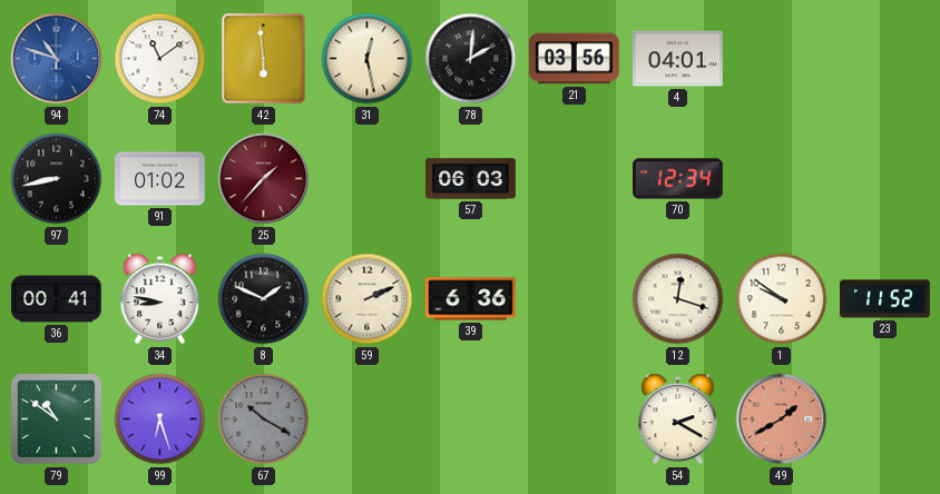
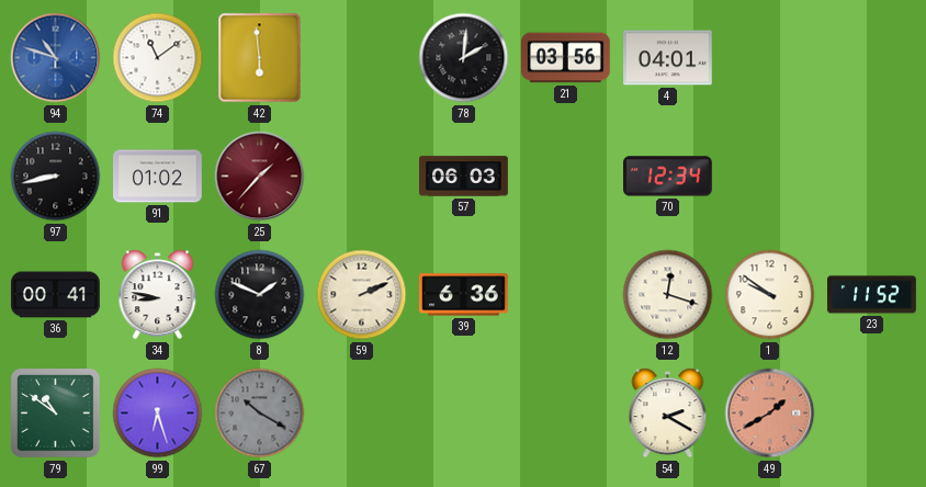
31: 12:28 -> none (368, 59)
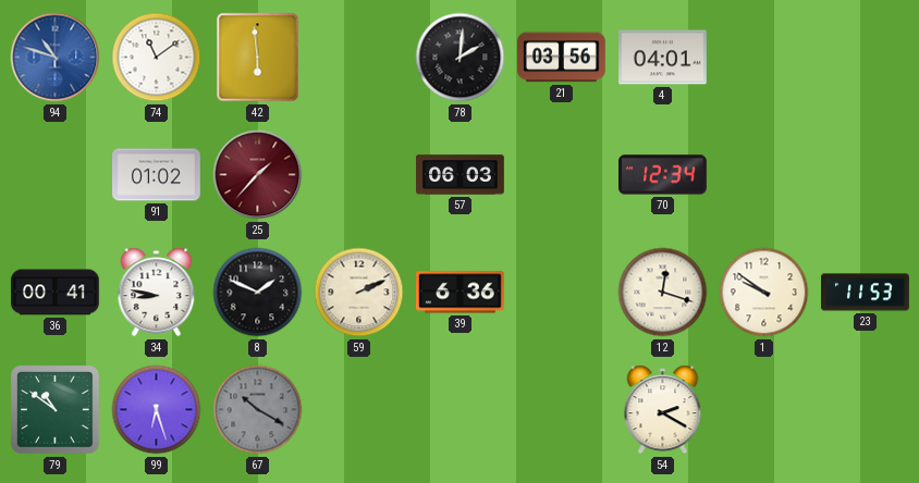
97: 8:43 -> none (56, 177)
23: 11:52 -> 11:53 (866, 293)
49: 1:40 -> none (770, 414)
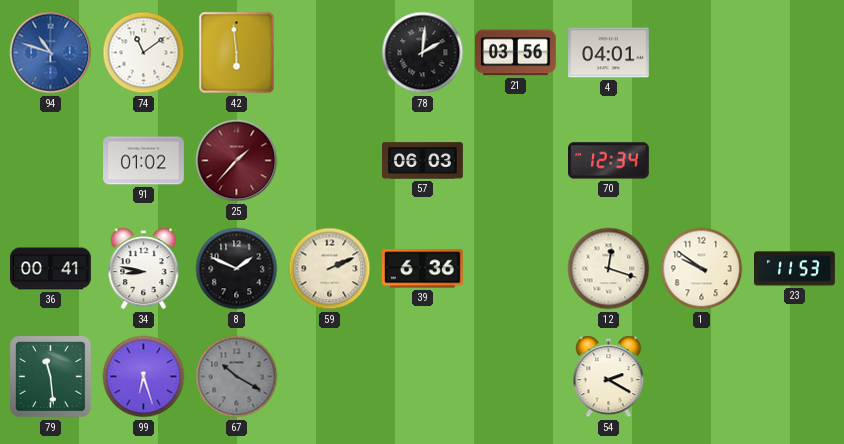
79: 10:51 -> 11:29 (51, 377)
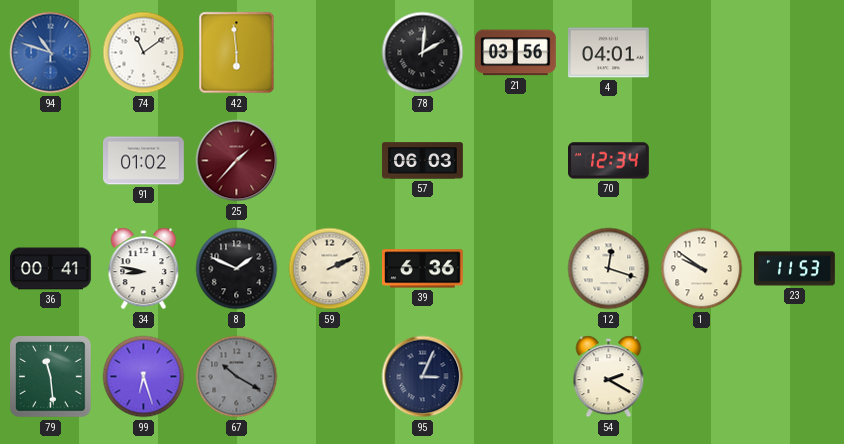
95: none -> 3:04 (423, 377)
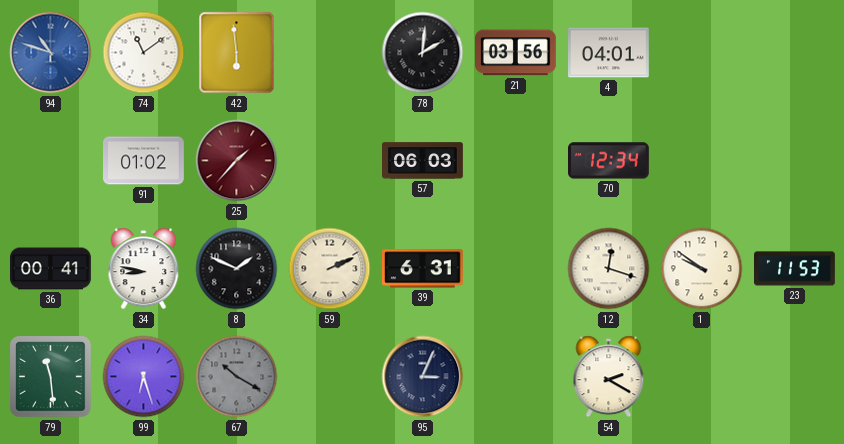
39: 6:36 -> 6:31 (423, 269)
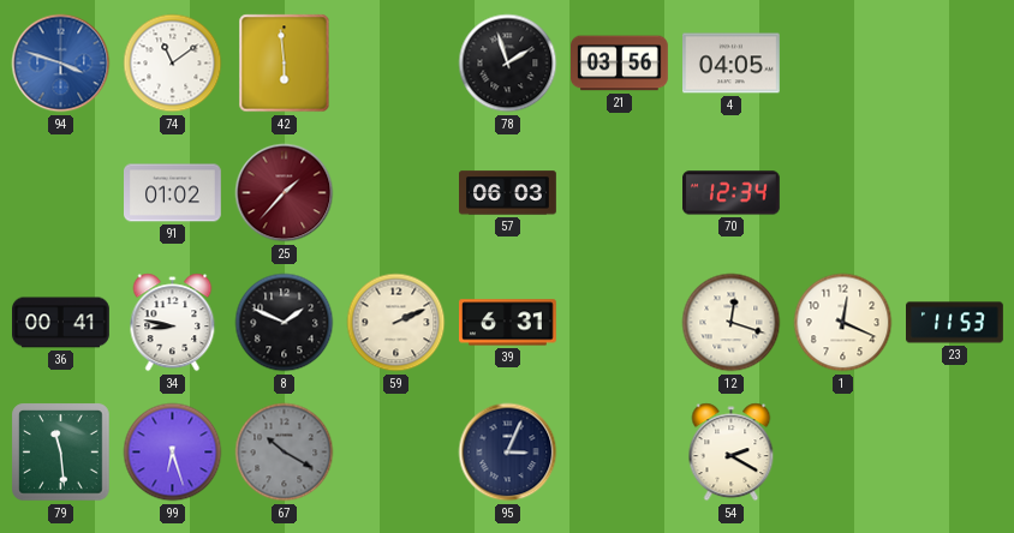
94: 10:48 -> 3:48 (61, 64)
78: 2:01 -> 1:57 (508, 64)
4: 04:01 -> 04:05 (732, 64)
1: 9:51 -> 12:19 (843, 323)
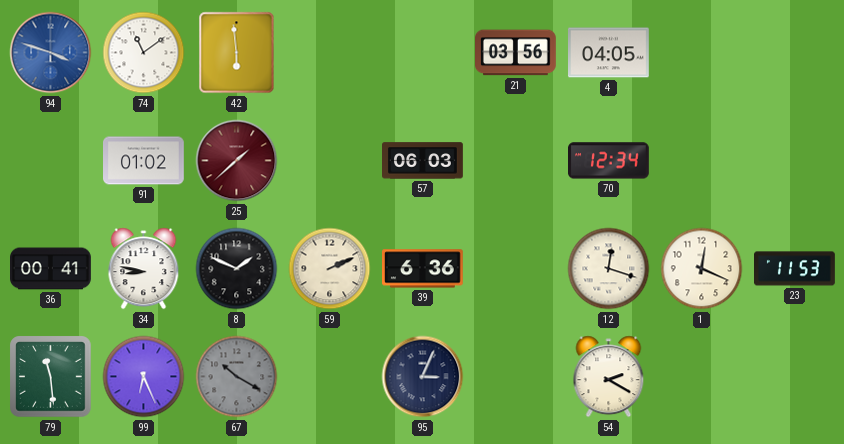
78: 1:57 -> none (508, 64)
25: 1:37 -> 1:38 (237, 161)
39: 6:31 -> 6:36 (423, 269)
99: 6:27 -> 6:26 (144, 377)
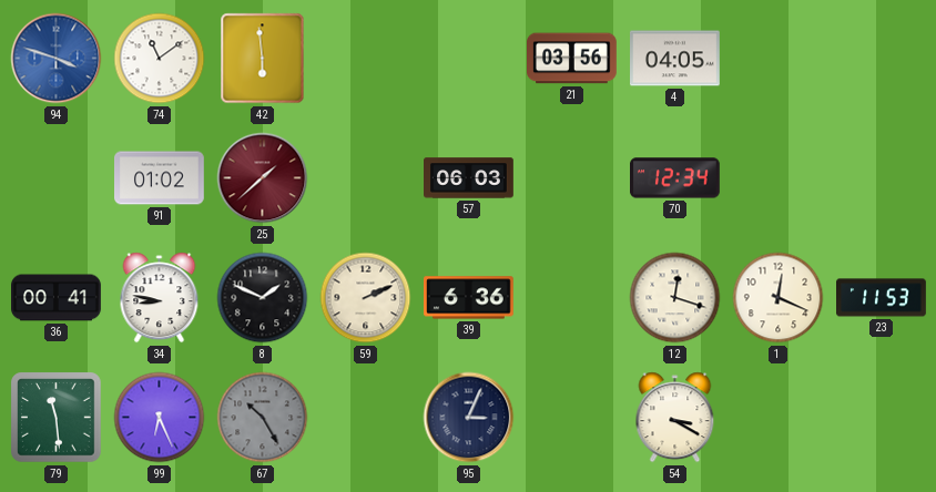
67: 10:20 -> 10:25 (263, 418)
54: 2:20 -> 3:20 (675, 418)
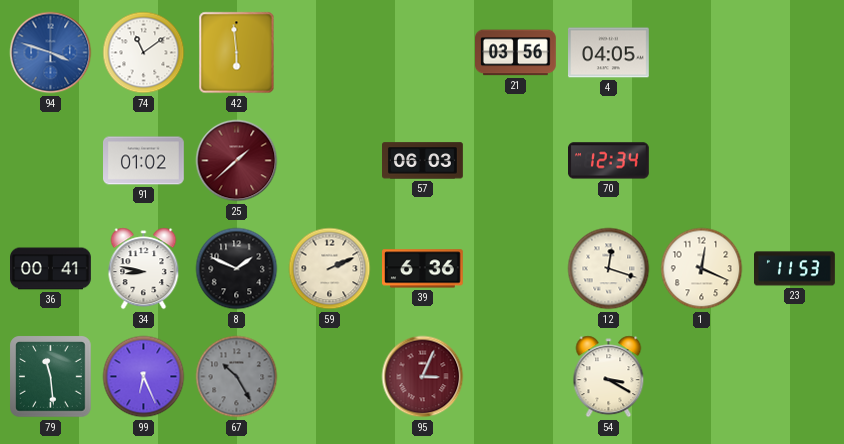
95 dial: navy -> burgundy (423, 377)
